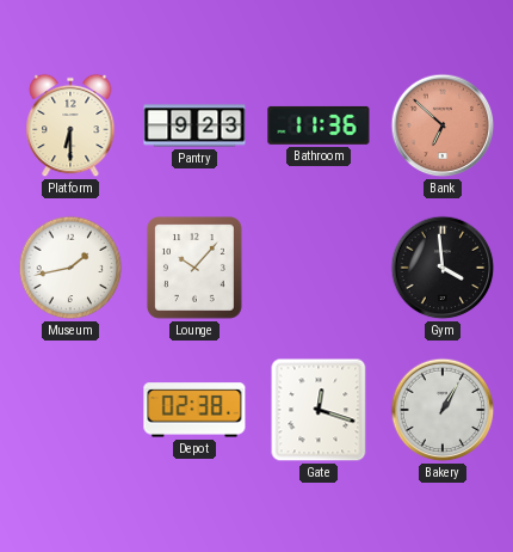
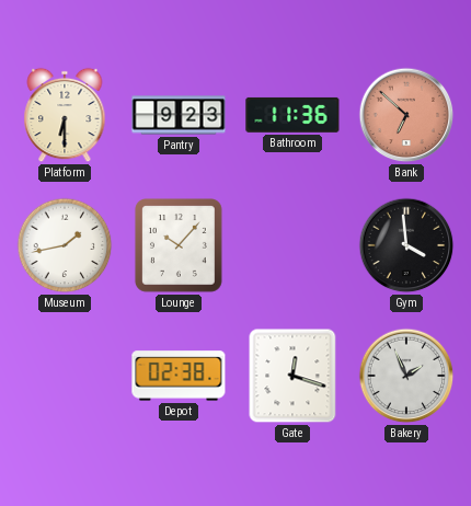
Bakery: 1:05 -> 1:56 (406, 376)
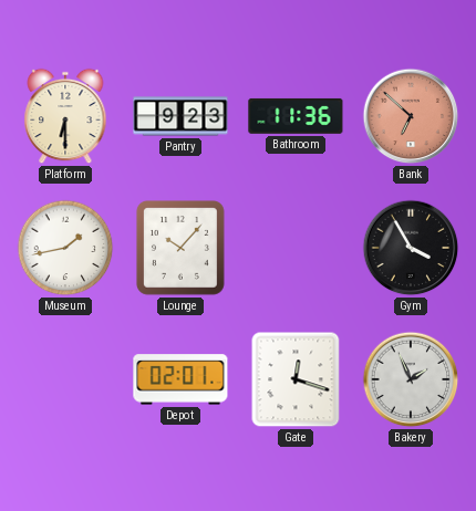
Gym: 3:59 -> 3:55 (411, 248)
Depot: 02:38 -> 02:01 (180, 379)
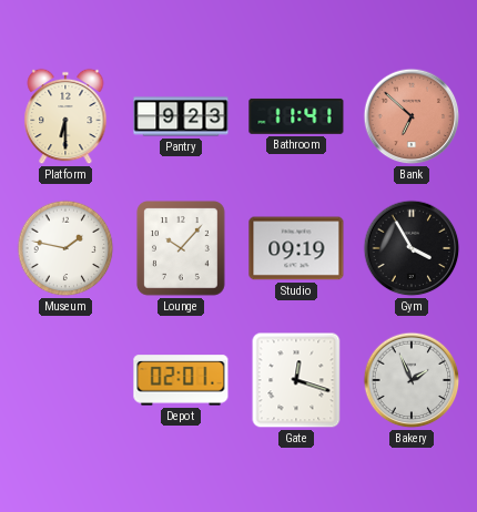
Bathroom: 11:36 -> 11:41 (296, 116)
Museum: 1:43 -> 1:47 (65, 248)
Studio: none -> 09:19 (296, 248)
